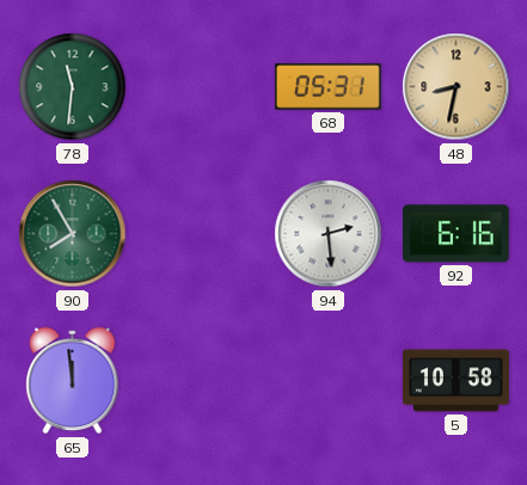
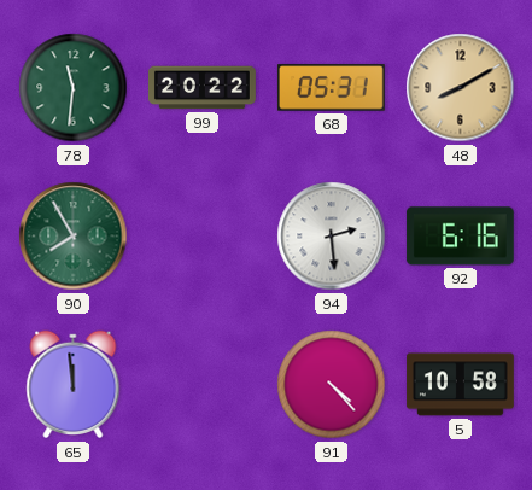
99: none -> 20:22 (203, 88)
48: 8:32 -> 8:10 (461, 88)
91: none -> 4:23 (332, 385)
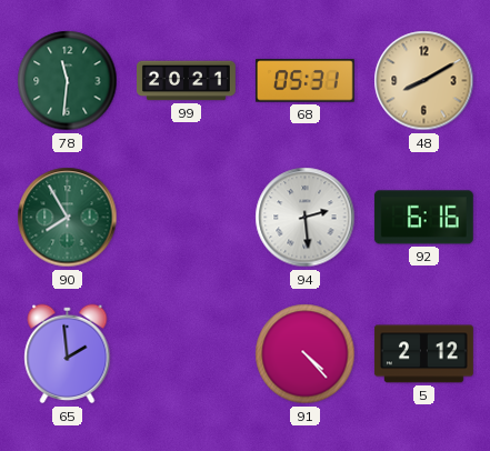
99: 20:22 -> 20:21 (187, 81)
65: 11:59 -> 1:59 (68, 354)
5: 10:58 -> 2:12 (423, 354)
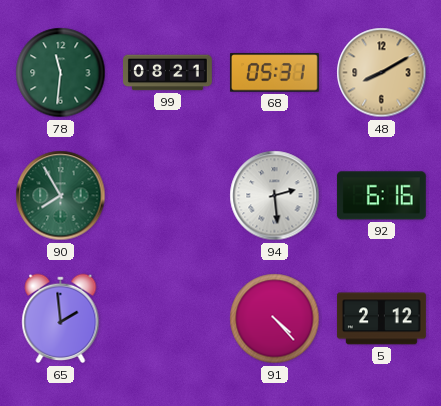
99: 20:21 -> 08:21 (168, 73)
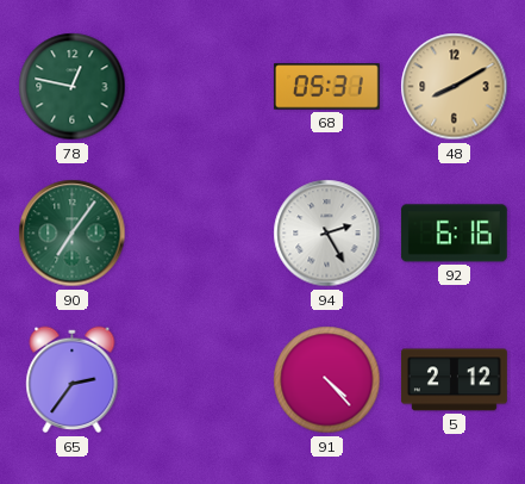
78: 11:31 -> 12:47 (73, 87)
99: 08:21 -> none (168, 73)
90: 7:55 -> 7:06 (73, 234)
94: 2:29 -> 2:25 (327, 234)
65: 1:59 -> 2:36 (73, 380)
